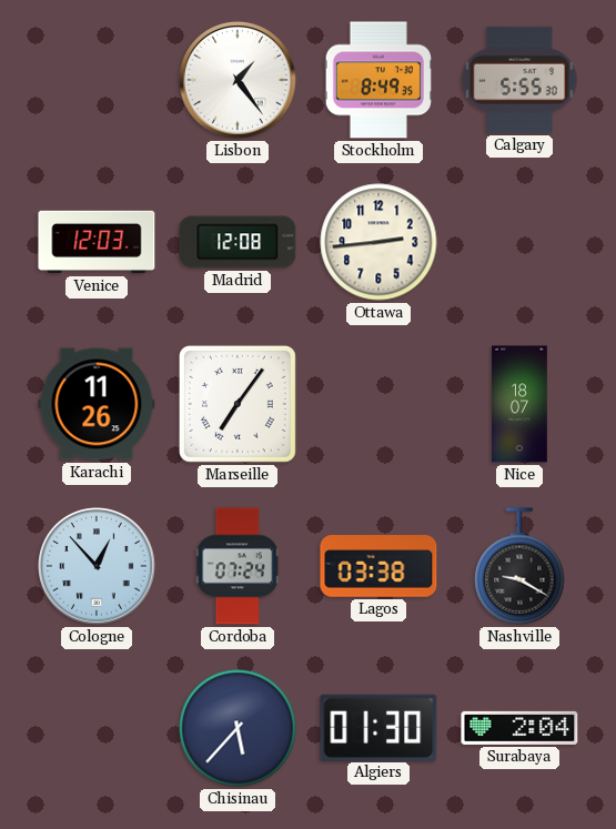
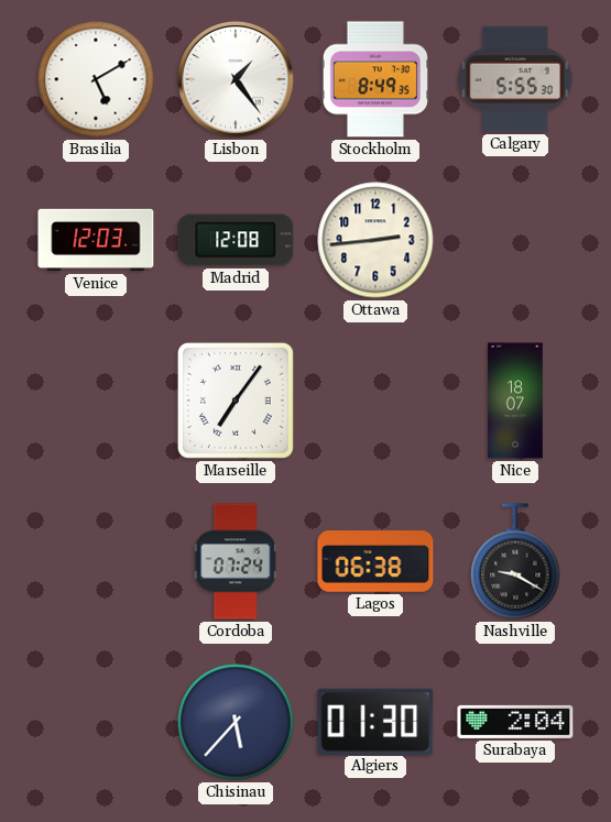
Brasilia: none -> 5:10 (96, 79)
Karachi: 11:26 -> none (97, 404)
Cologne: 12:53 -> none (98, 567)
Lagos: 03:38 -> 06:38 (375, 561)
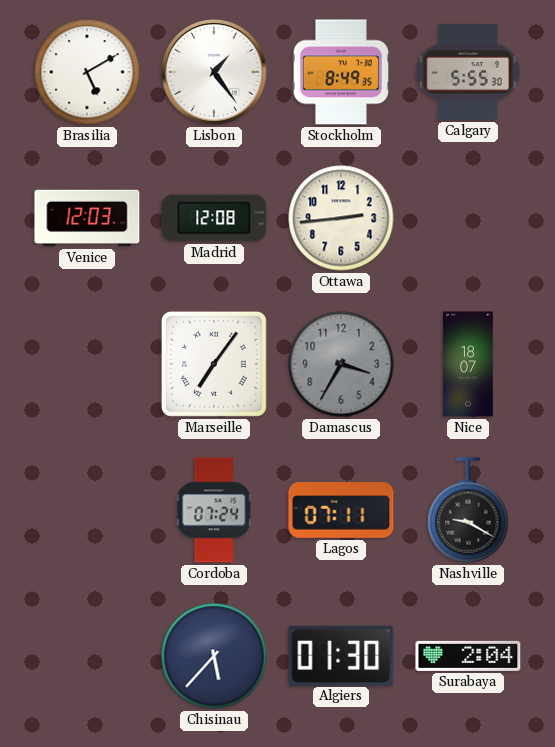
Damascus: none -> 3:35 (341, 364)
Lagos: 06:38 -> 07:11 (341, 510)
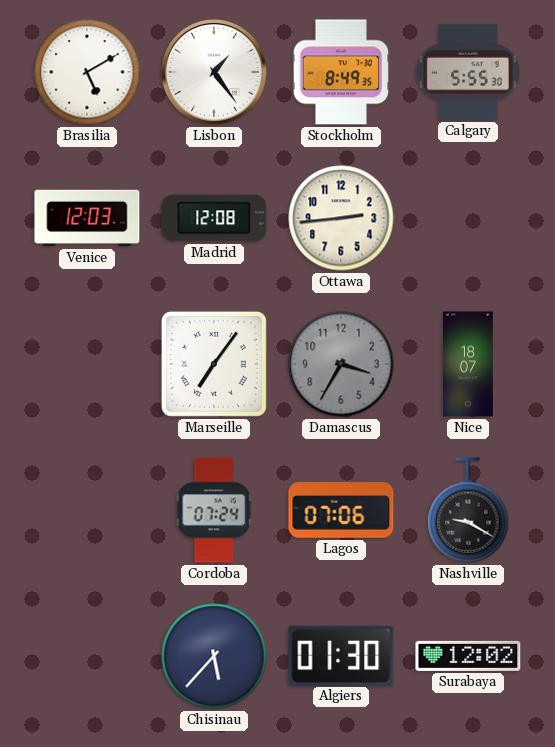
Lagos: 07:11 -> 07:06 (341, 510)
Surabaya: 2:04 -> 12:02 (468, 656)
